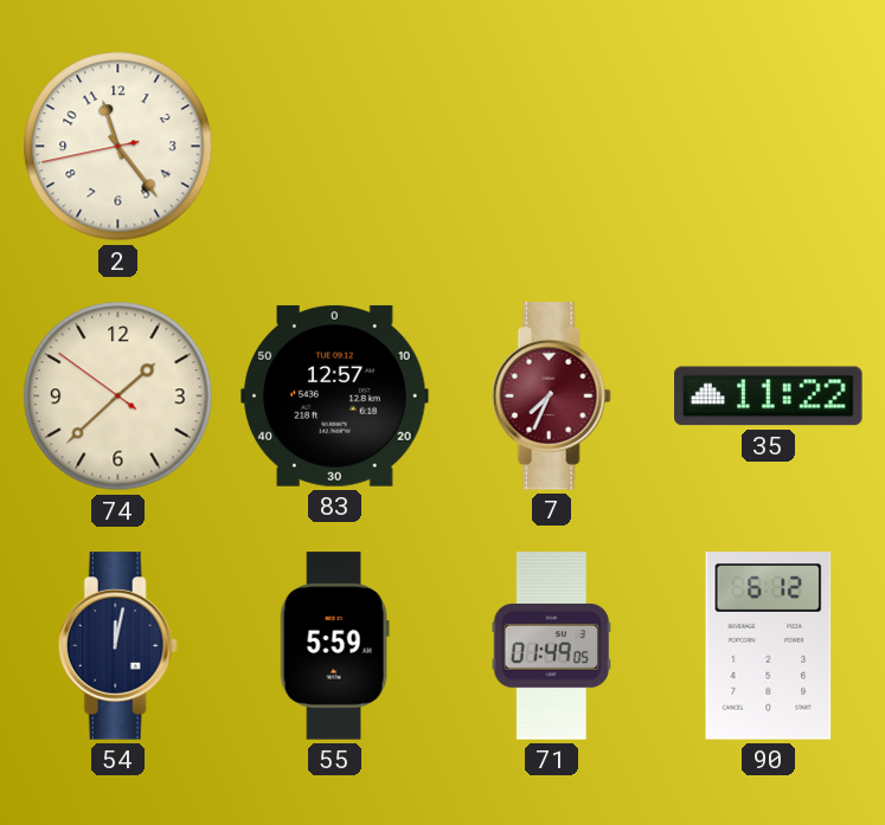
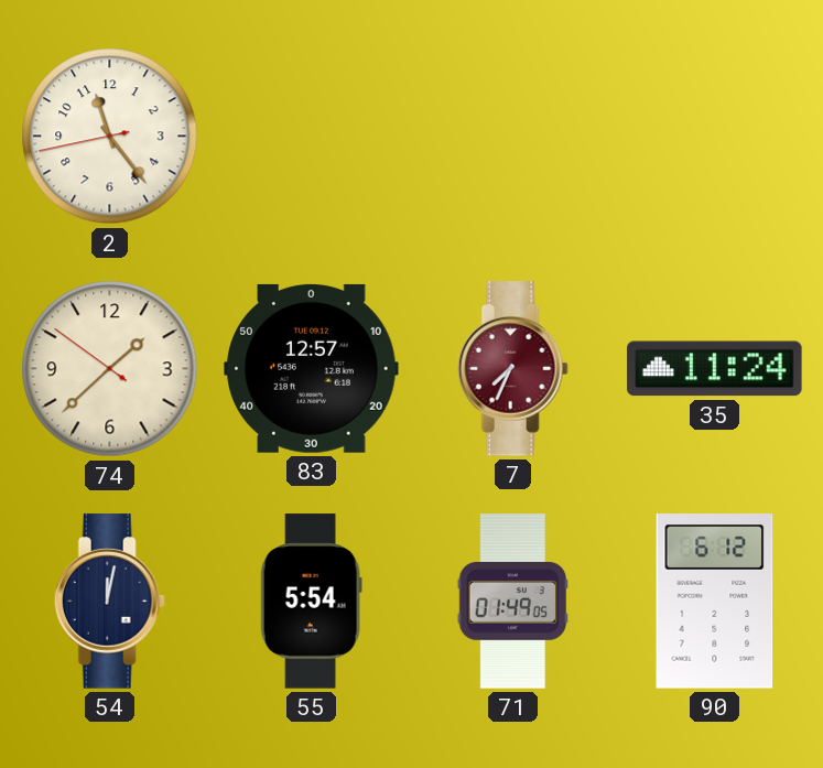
35: 11:22 -> 11:24 (715, 369)
55: 5:59 -> 5:54 (311, 602)
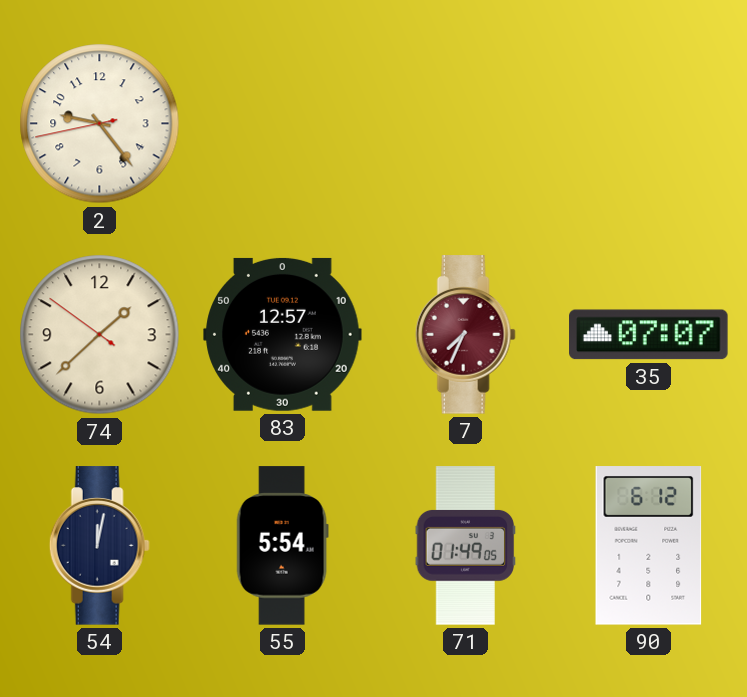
2: 11:23 -> 9:23 (100, 124)
35: 11:24 -> 07:07 (649, 335)
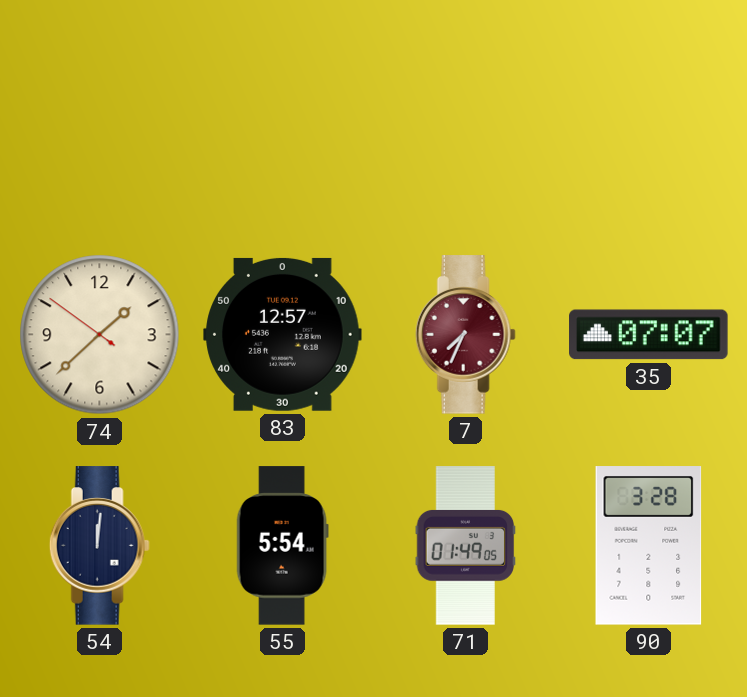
2: 9:23 -> none (100, 124)
54: 12:02 -> 12:01 (99, 546)
90: 6:12 -> 3:28 (649, 546)
